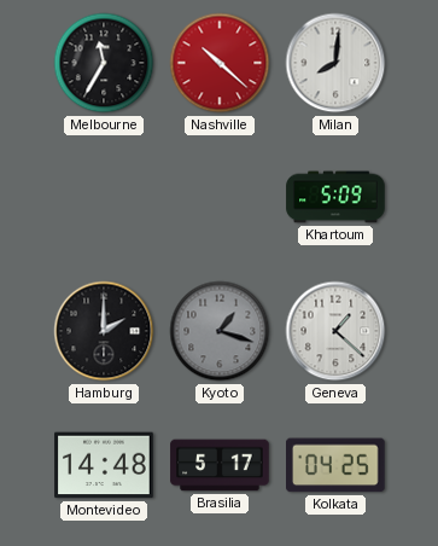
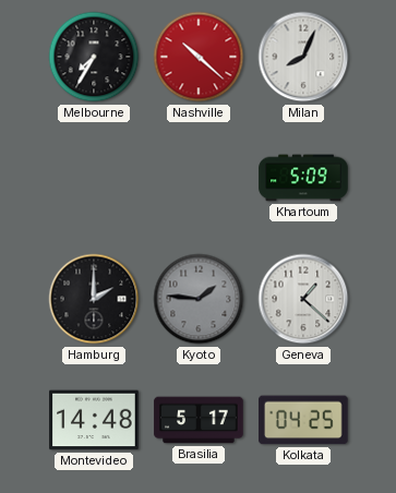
Melbourne: 11:35 -> 7:35 (94, 57)
Milan: 8:01 -> 8:04 (303, 57)
Kyoto: 1:18 -> 1:46 (199, 299)
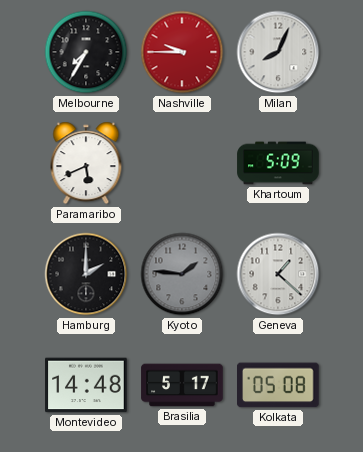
Nashville: 10:22 -> 9:45 (182, 52)
Paramaribo: none -> 5:41 (86, 163)
Kolkata: 04:25 -> 05:08 (278, 385)
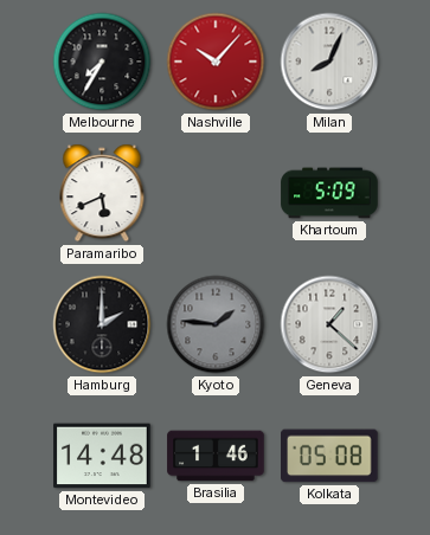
Nashville: 9:45 -> 10:07 (216, 62)
Brasilia: 5:17 -> 1:46 (216, 456)
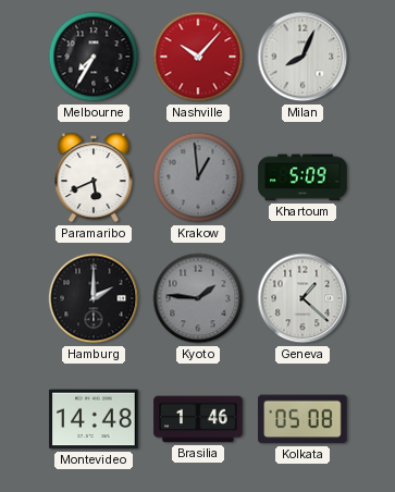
Krakow: none -> 12:59 (198, 177)
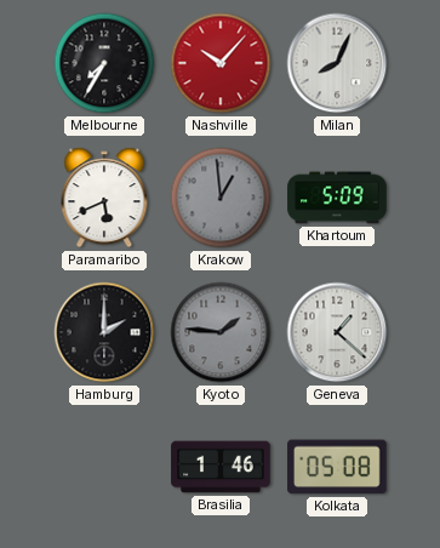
Montevideo: 14:48 -> none (94, 419)
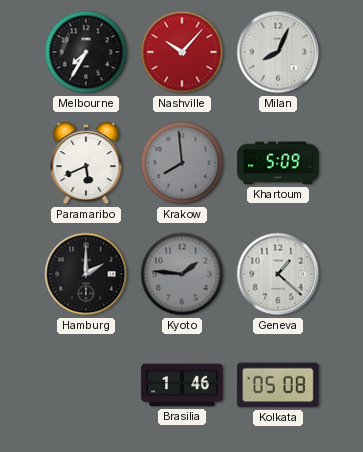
Krakow: 12:59 -> 7:59 (182, 163)
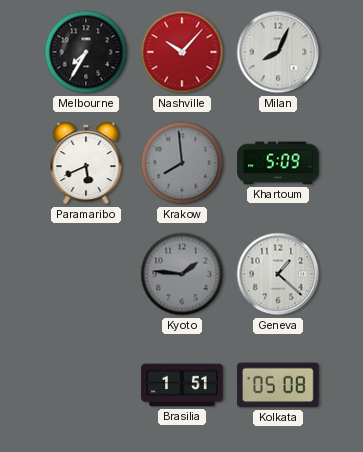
Hamburg: 2:00 -> none (86, 274)
Brasilia: 1:46 -> 1:51 (182, 385)
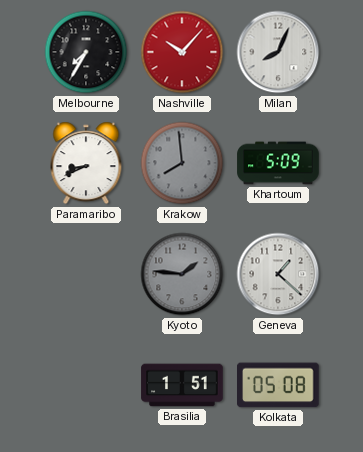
Paramaribo: 5:41 -> 8:41 (86, 163)
